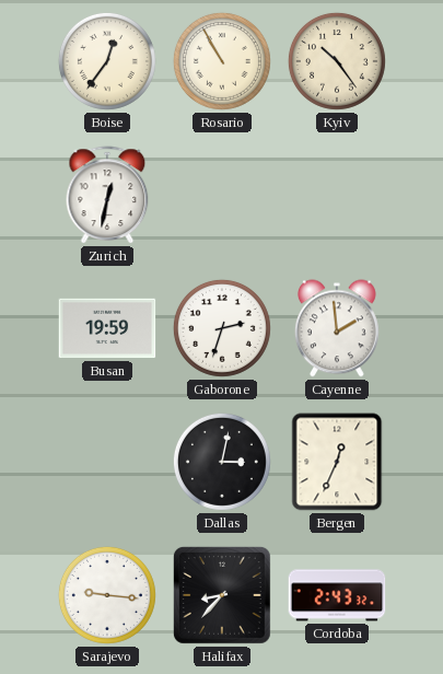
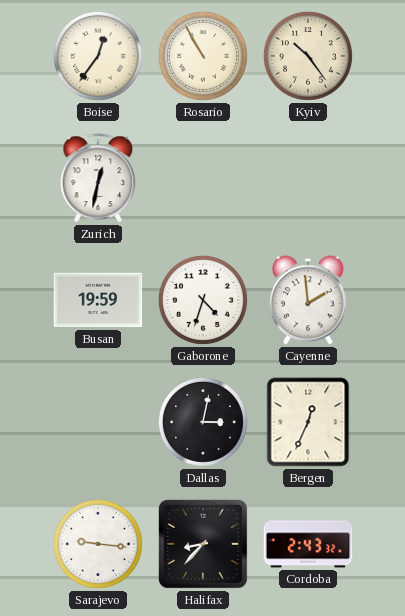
Gaborone: 2:33 -> 4:33 (203, 300)
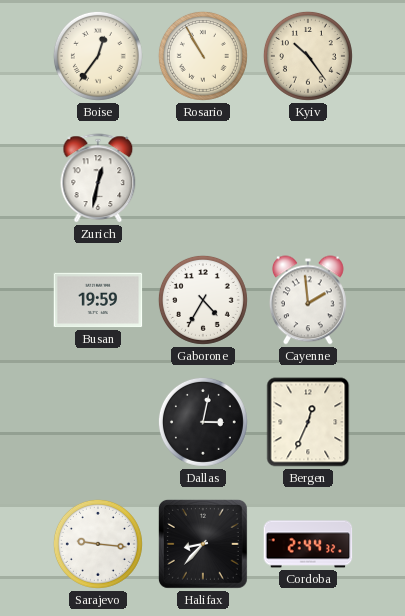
Gaborone: 4:33 -> 4:35 (203, 300)
Cordoba: 2:43 -> 2:44 (308, 544)
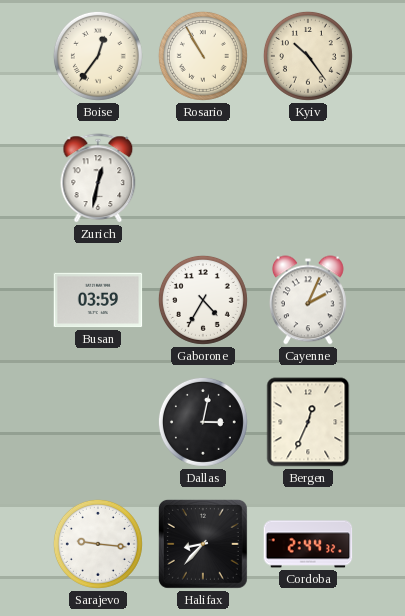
Busan: 19:59 -> 03:59 (98, 300)
Cayenne: 1:59 -> 2:04 (308, 300)
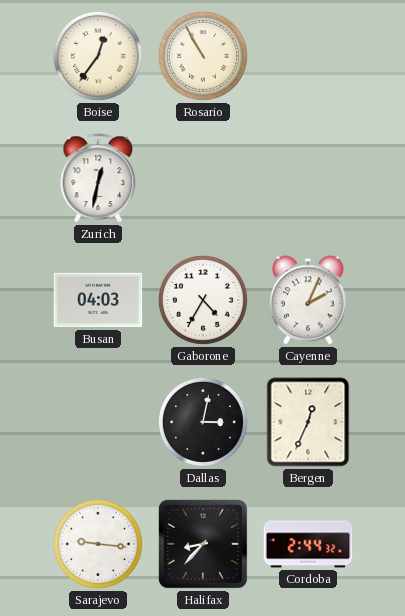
Kyiv: 10:24 -> none (308, 56)
Busan: 03:59 -> 04:03 (98, 300)
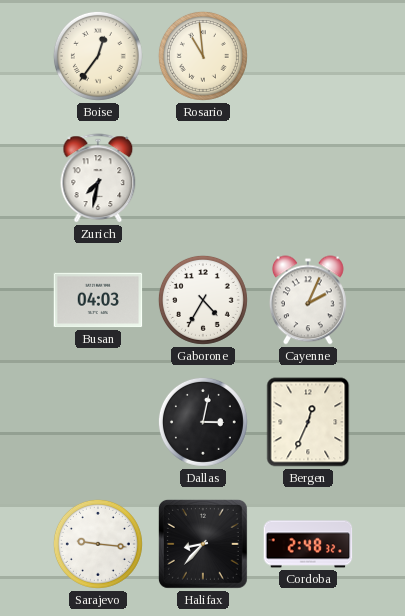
Rosario: 10:55 -> 10:59 (203, 56)
Zurich: 12:32 -> 7:32 (98, 178)
Cordoba: 2:44 -> 2:48 (308, 544)
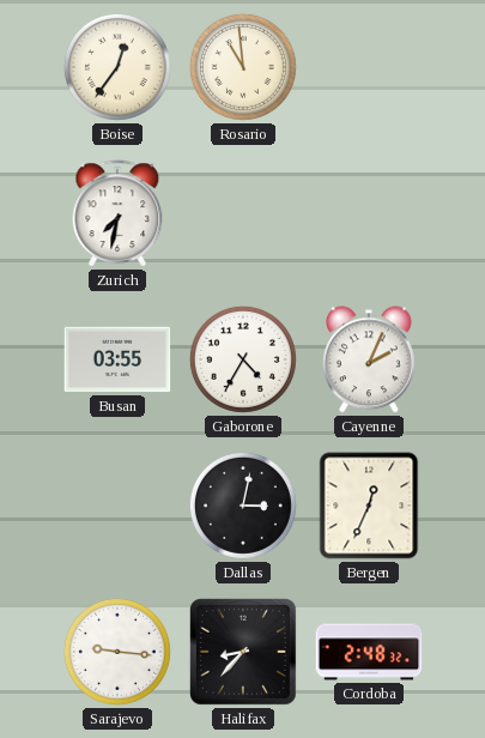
Busan: 04:03 -> 03:55 (117, 359)
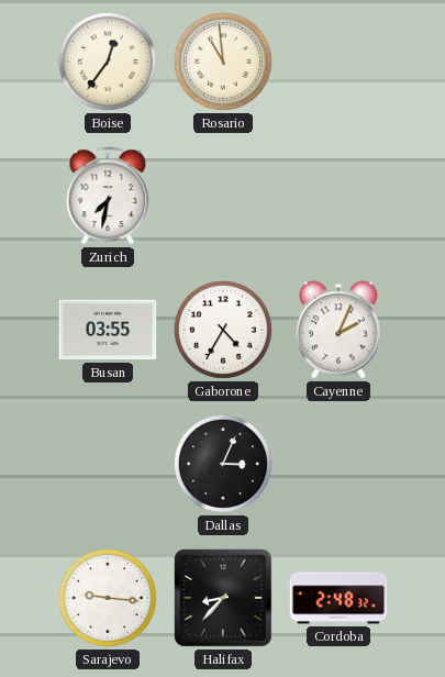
Dallas: 3:02 -> 3:04 (223, 464)
Bergen: 12:34 -> none (369, 506)
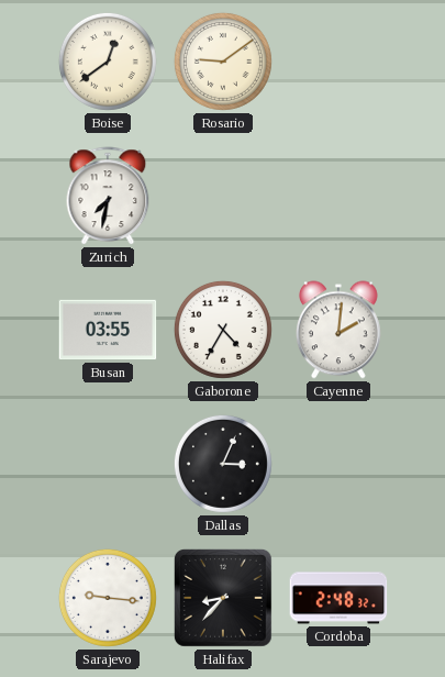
Boise: 12:36 -> 12:39 (108, 62)
Rosario: 10:59 -> 9:09 (223, 62)
Cayenne: 2:04 -> 2:01 (338, 330)
